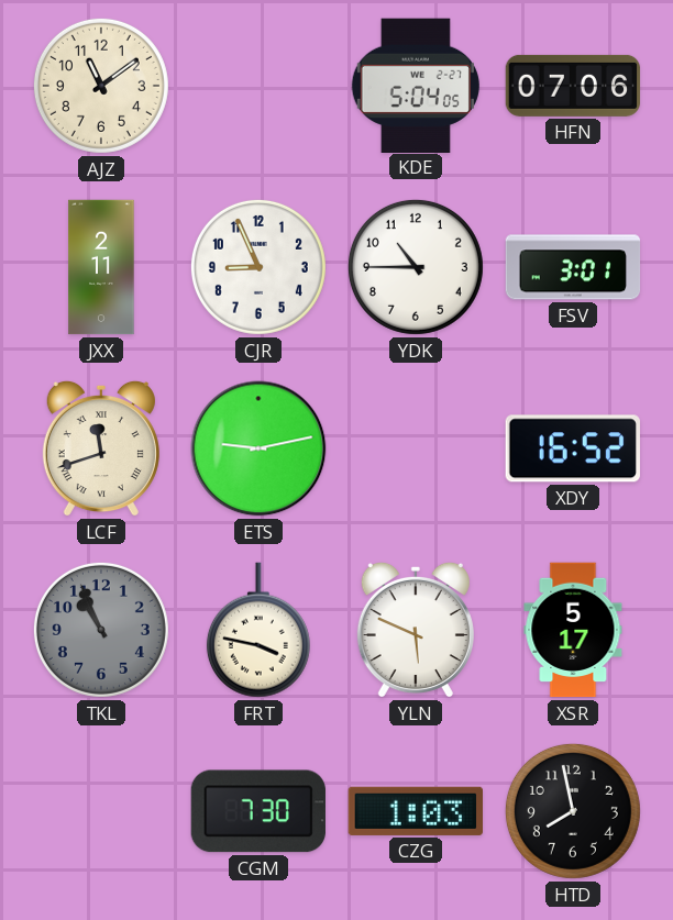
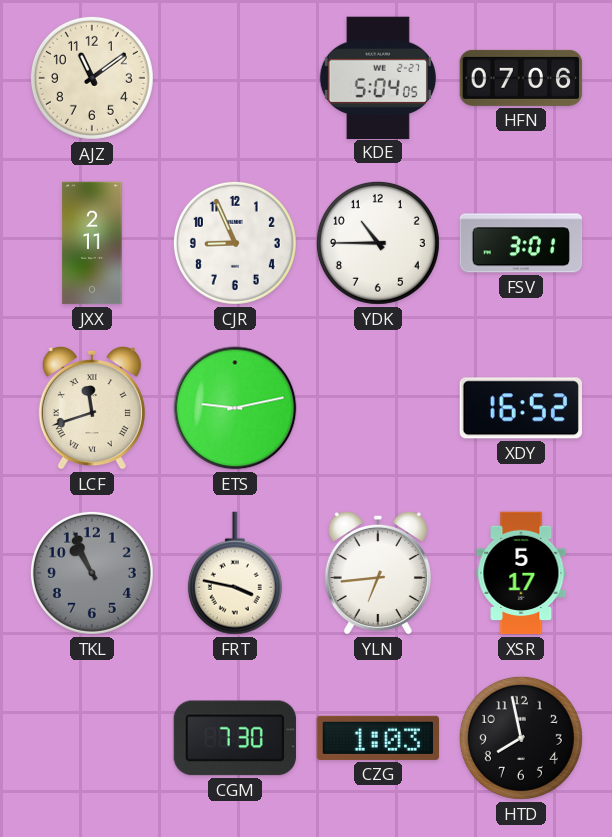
YLN: 5:49 -> 6:44 (378, 573)
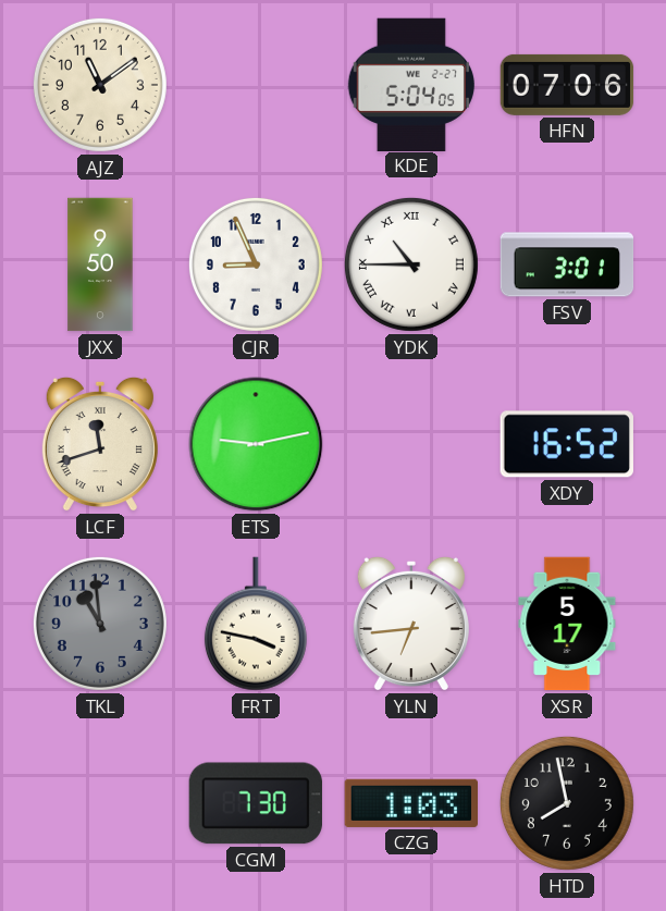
JXX: 2:11 -> 9:50 (100, 264)
YDK numerals: Arabic -> Roman (411, 264)
TKL: 10:56 -> 10:59 (100, 624)
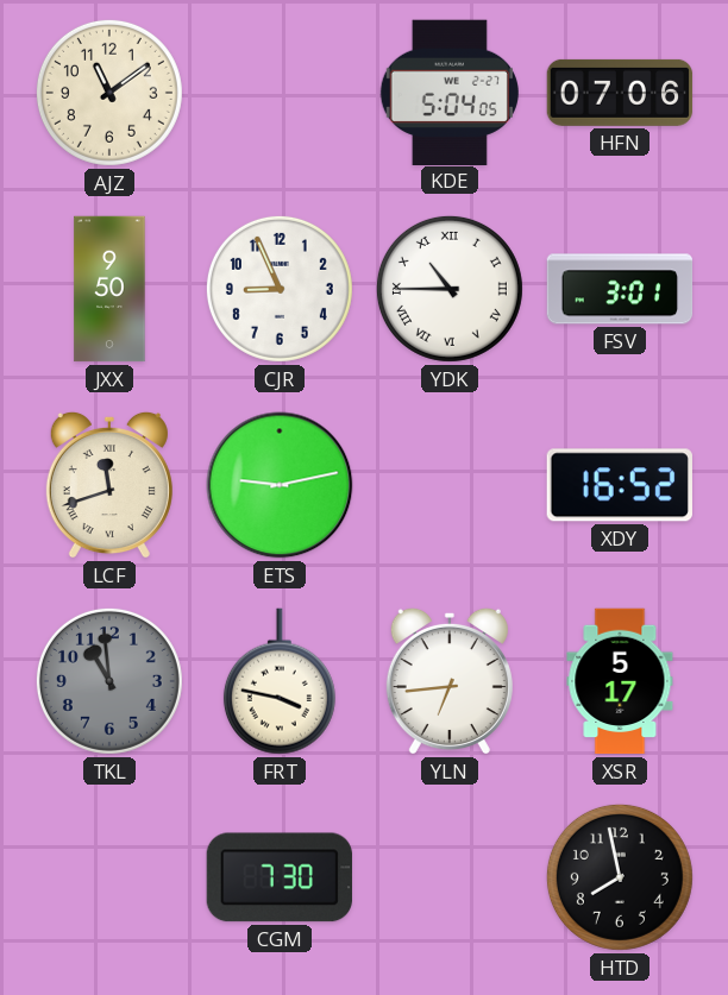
CZG: 1:03 -> none (410, 803)
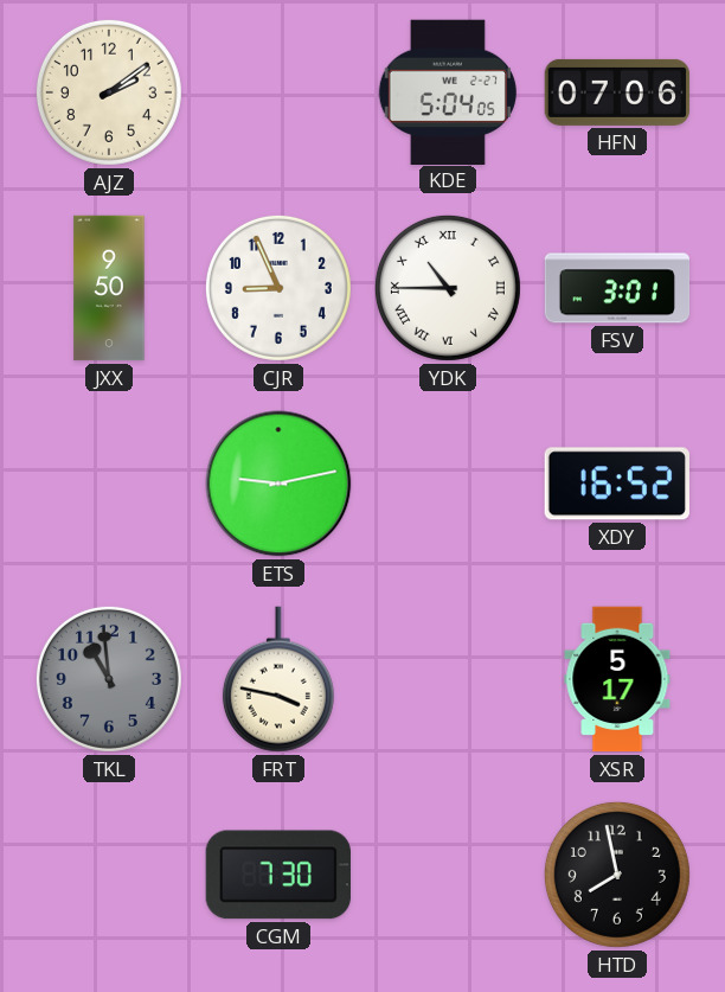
AJZ: 11:09 -> 2:09 (109, 92)
LCF: 11:42 -> none (109, 485)
YLN: 6:44 -> none (450, 681)
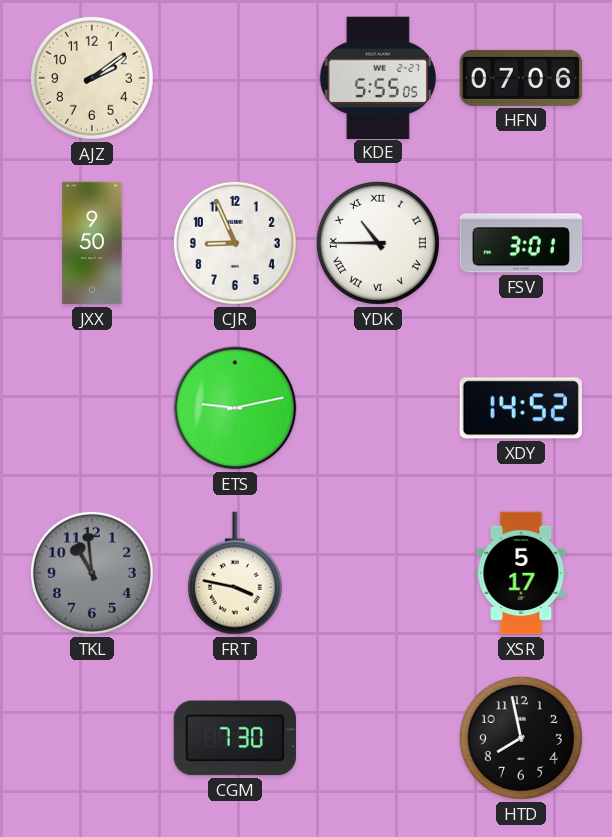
KDE: 5:04 -> 5:55 (378, 77)
XDY: 16:52 -> 14:52 (521, 408)
